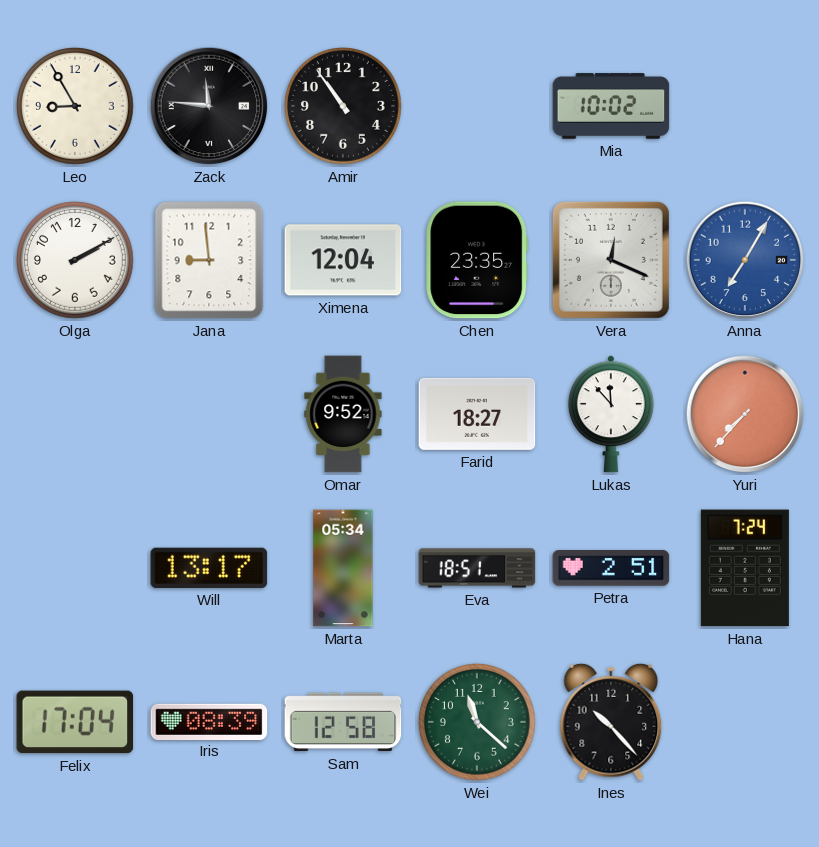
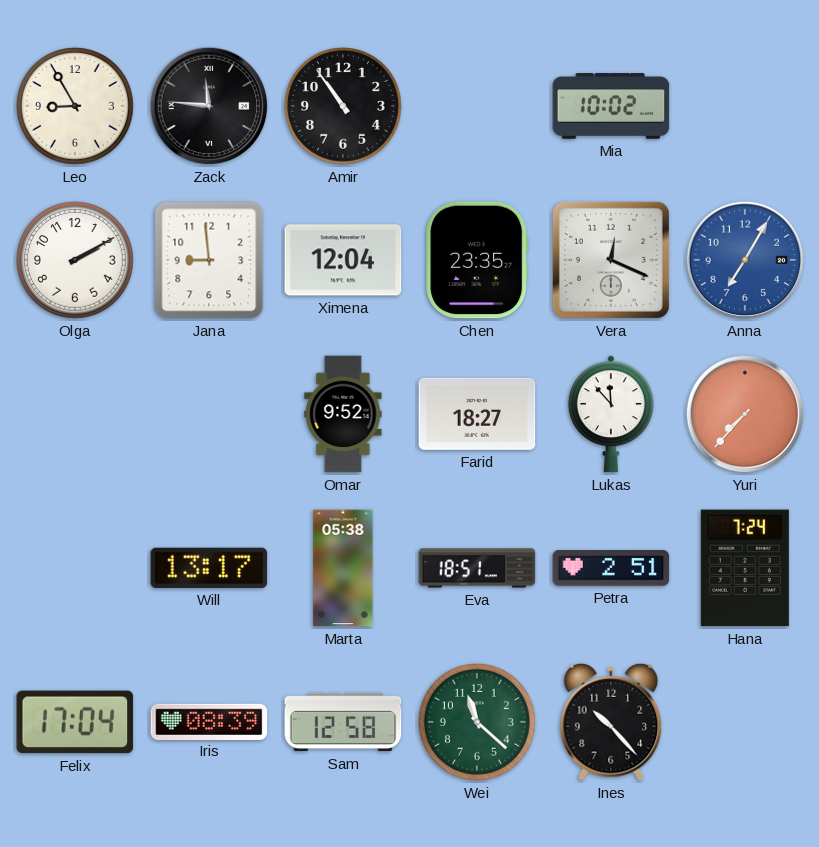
Marta: 05:34 -> 05:38 (343, 568)
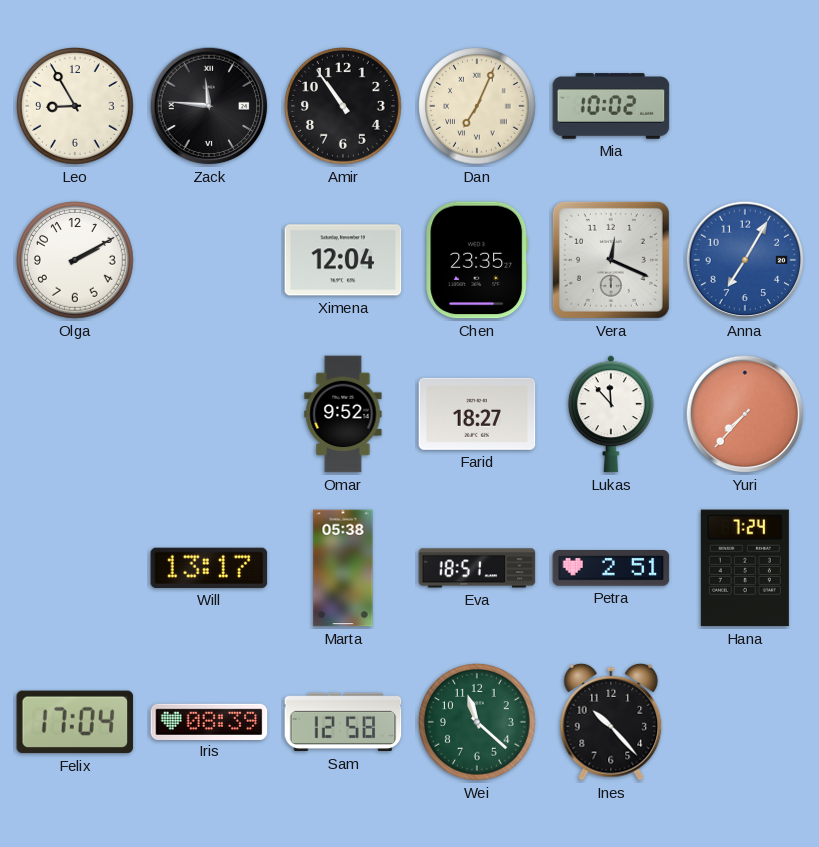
Dan: none -> 7:04 (478, 107)
Jana: 8:59 -> none (209, 260)
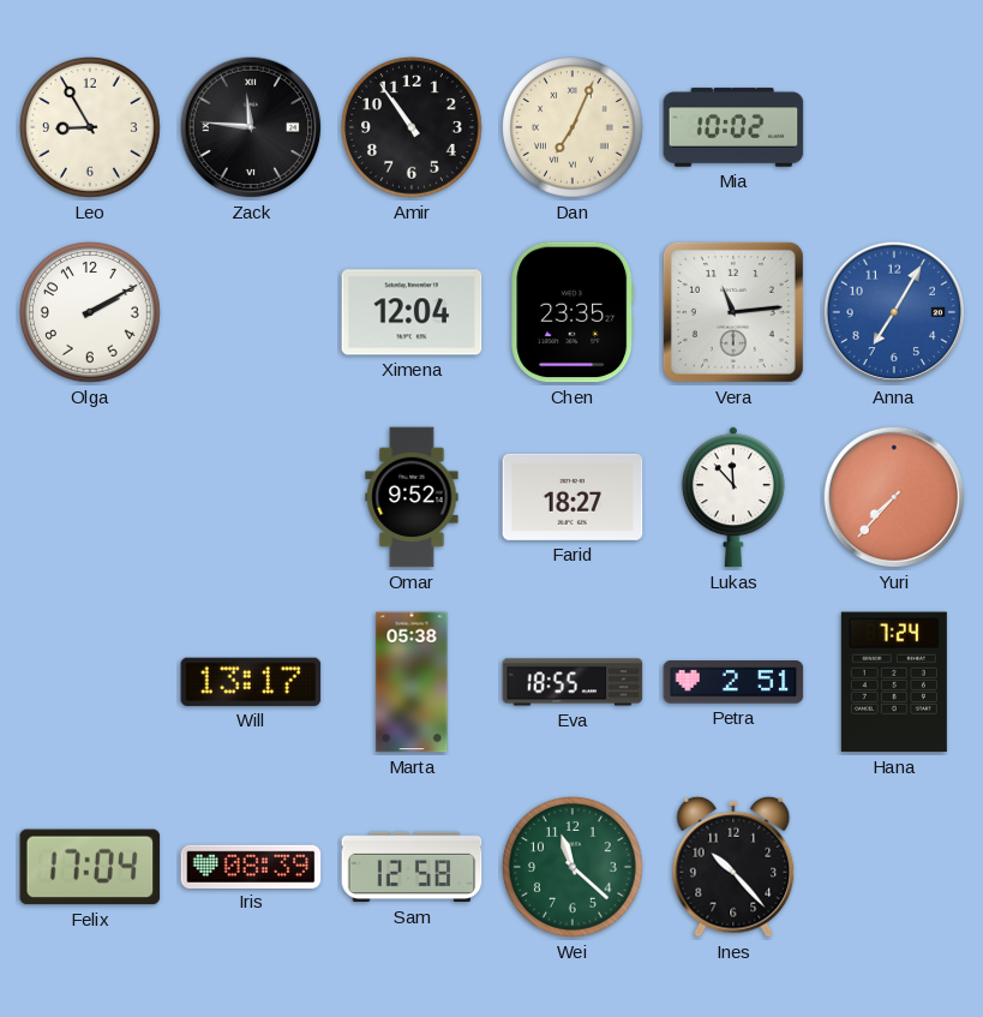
Vera: 12:19 -> 11:14 (733, 312)
Eva: 18:51 -> 18:55 (573, 682)
